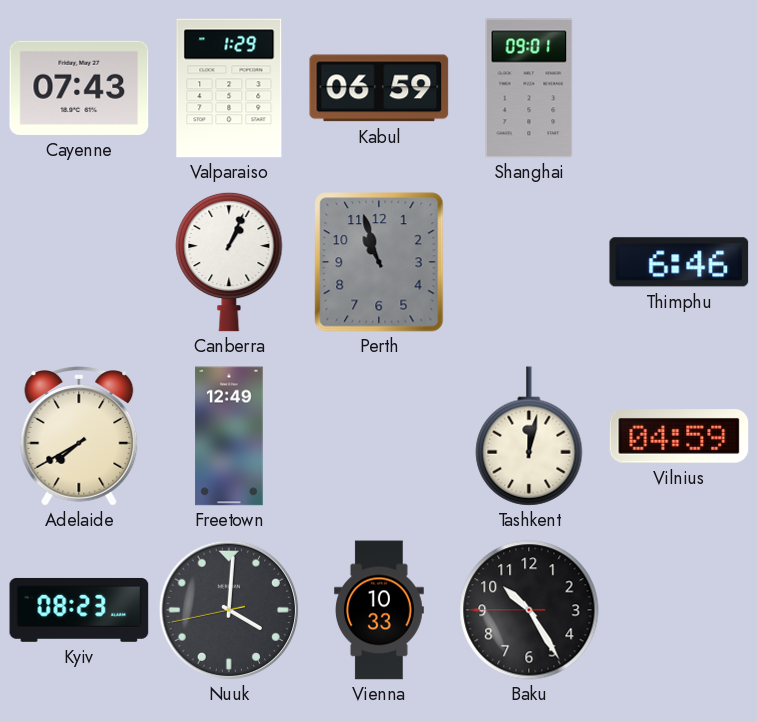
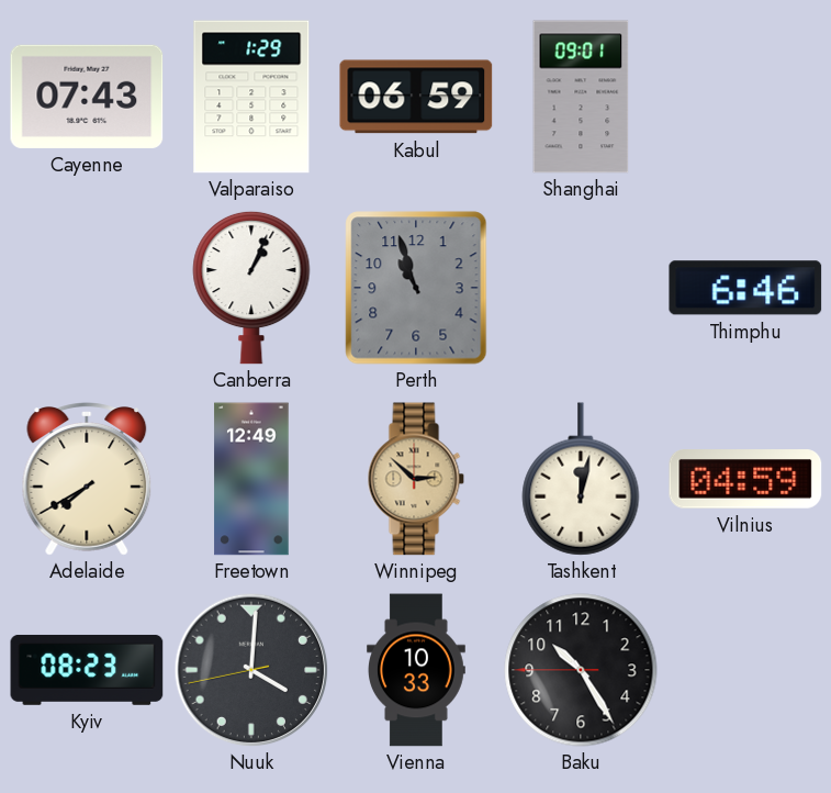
Winnipeg: none -> 2:52 (416, 479)
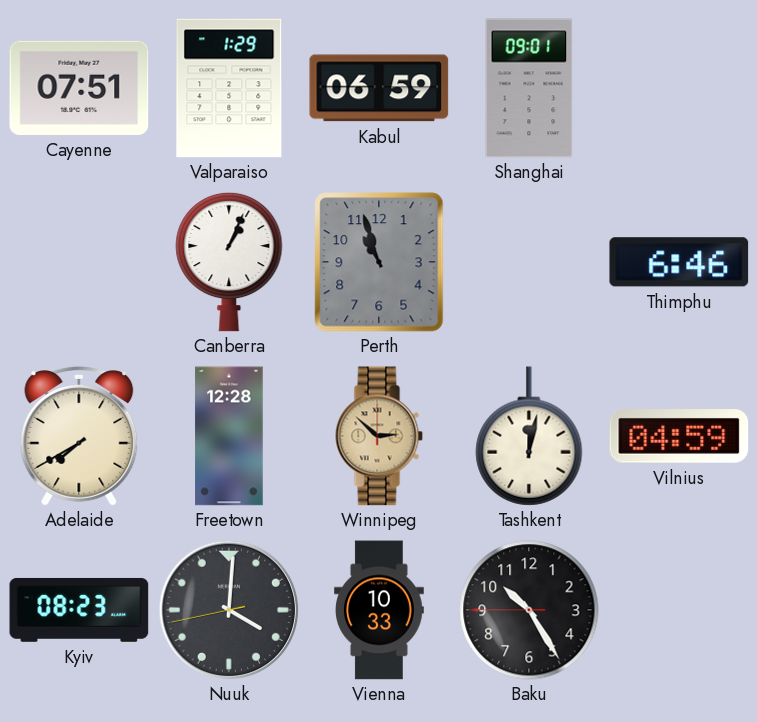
Cayenne: 07:43 -> 07:51 (79, 88)
Freetown: 12:49 -> 12:28 (229, 436)
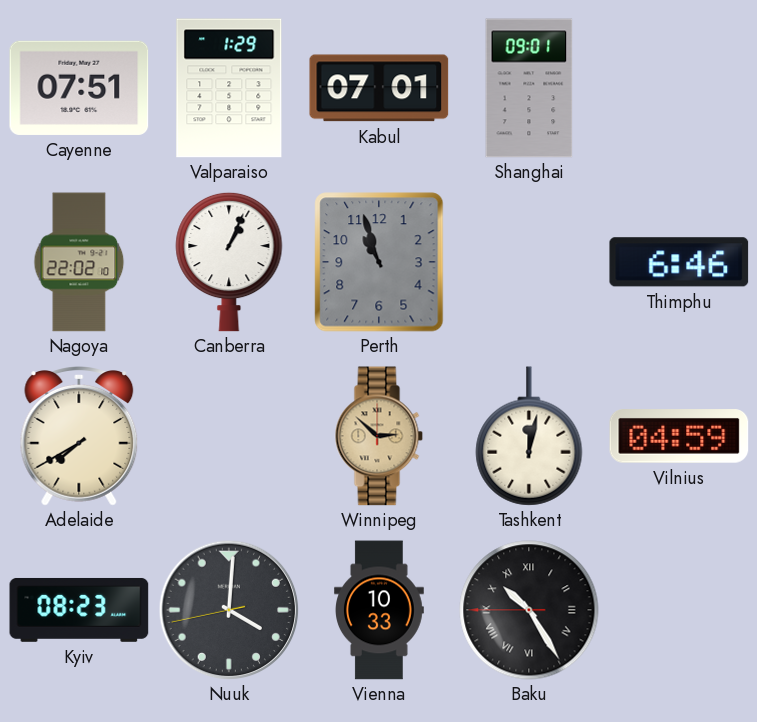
Kabul: 06:59 -> 07:01 (379, 88)
Nagoya: none -> 22:02 (79, 262)
Freetown: 12:28 -> none (229, 436)
Baku numerals: Arabic -> Roman (529, 610)
